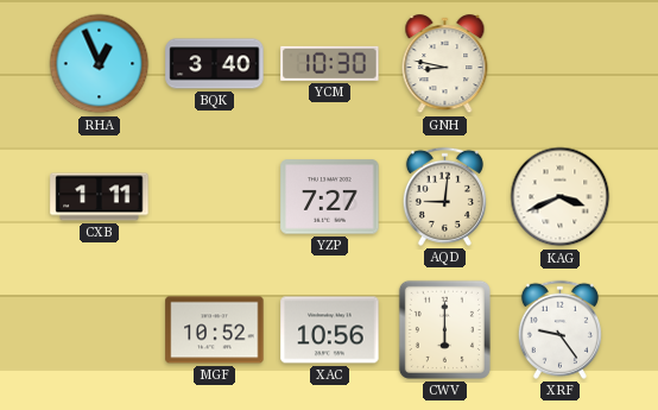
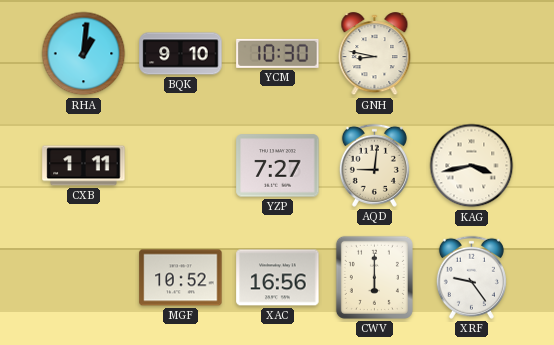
RHA: 12:56 -> 1:01 (84, 54)
BQK: 3:40 -> 9:10 (181, 54)
KAG: 3:41 -> 3:43 (472, 166)
XAC: 10:56 -> 16:56 (278, 278)
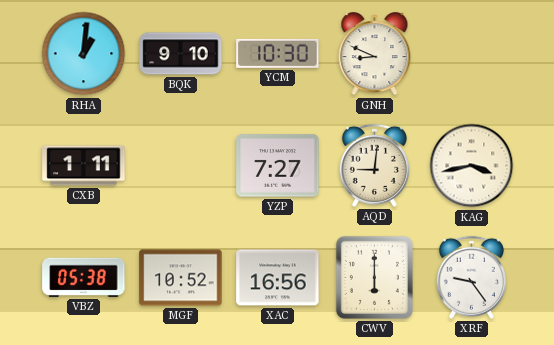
GNH: 8:47 -> 8:49 (375, 54)
VBZ: none -> 05:38 (84, 277)
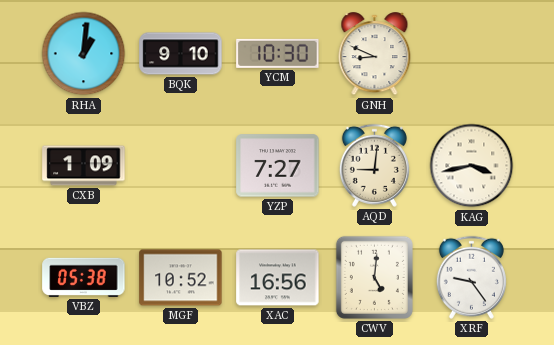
CXB: 1:11 -> 1:09 (84, 166)
CWV: 6:00 -> 5:01 (374, 277)
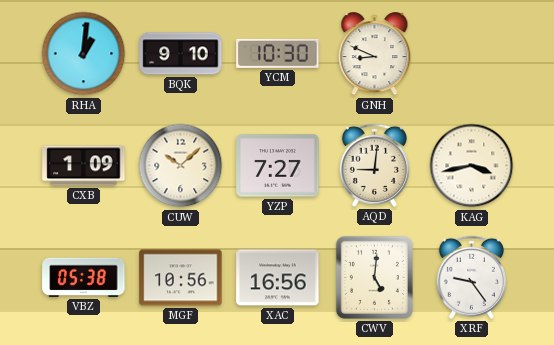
CUW: none -> 10:08 (181, 166)
MGF: 10:52 -> 10:56 (181, 278)
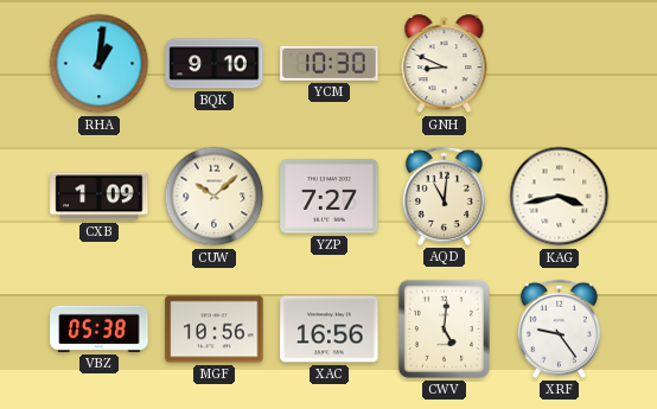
AQD: 9:01 -> 11:01 (444, 196)
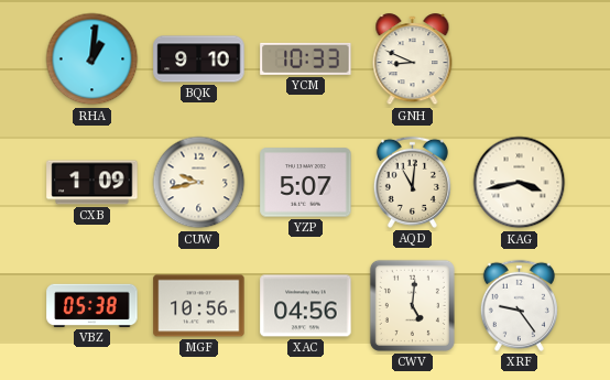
YCM: 10:30 -> 10:33 (306, 58)
CUW: 10:08 -> 9:43 (199, 183)
YZP: 7:27 -> 5:07 (306, 183)
XAC: 16:56 -> 04:56 (306, 306)
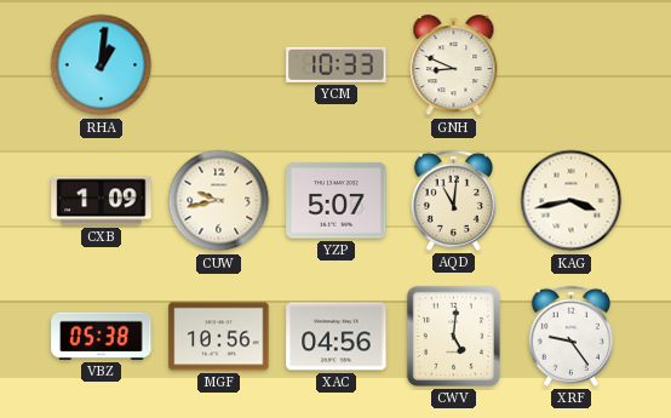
BQK: 9:10 -> none (199, 59)
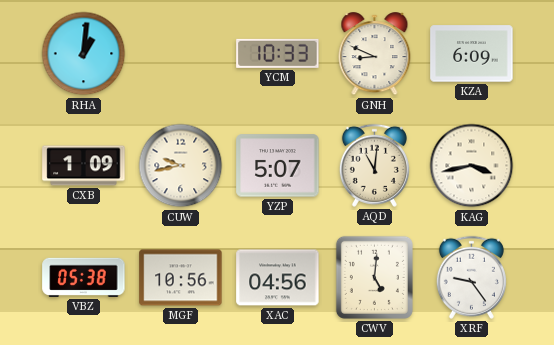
KZA: none -> 6:09 (472, 54)
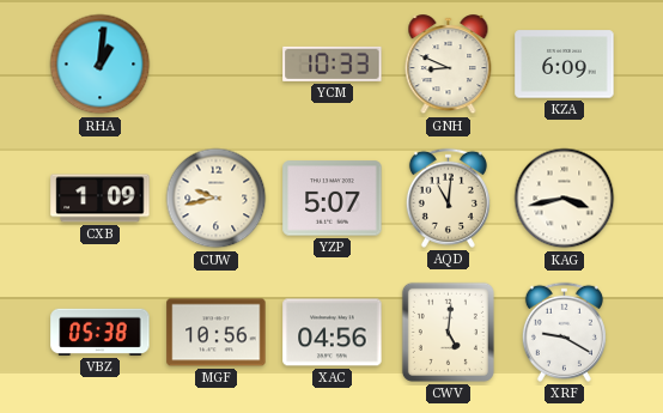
XRF: 9:24 -> 9:20 (564, 332)
